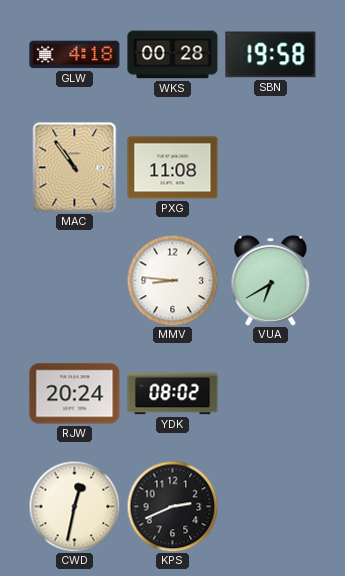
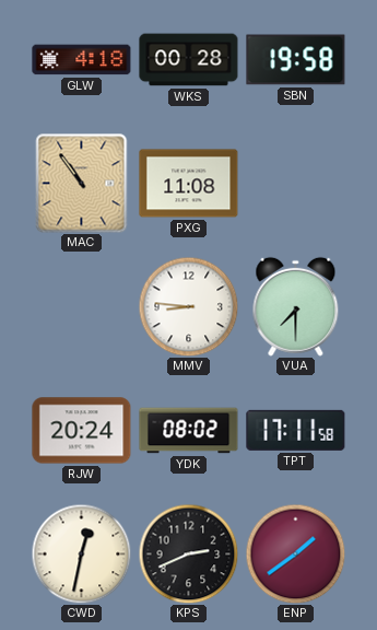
VUA: 6:40 -> 7:30 (296, 306)
TPT: none -> 17:11 (296, 430)
ENP: none -> 1:39 (295, 553)
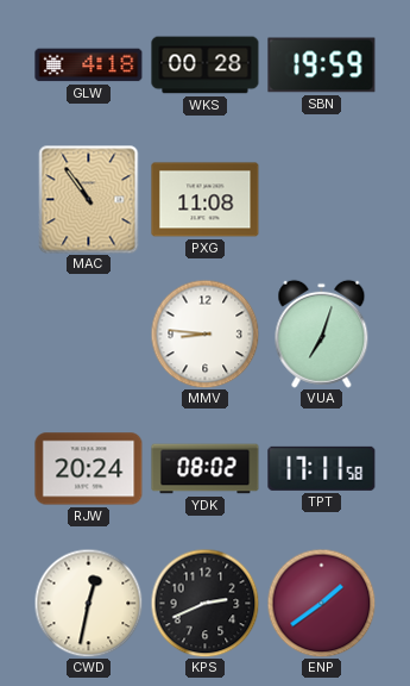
SBN: 19:58 -> 19:59 (322, 66)
VUA: 7:30 -> 7:03 (322, 333)
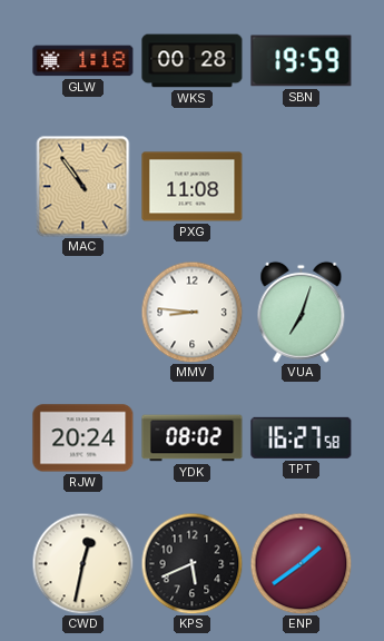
GLW: 4:18 -> 1:18 (83, 61)
TPT: 17:11 -> 16:27 (302, 437)
KPS: 2:41 -> 5:41 (191, 563)
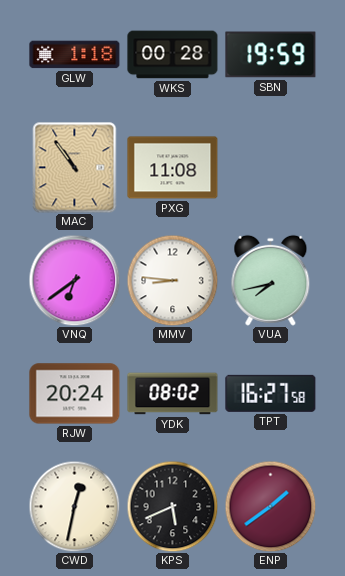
VNQ: none -> 6:39 (74, 280)
VUA: 7:03 -> 7:43 (271, 280)
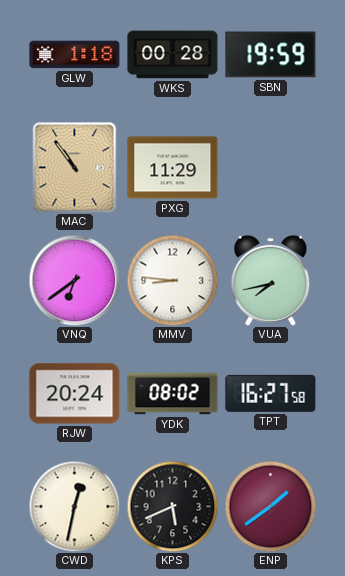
PXG: 11:08 -> 11:29 (173, 168)
